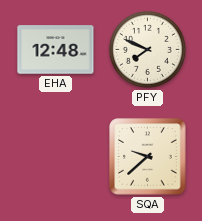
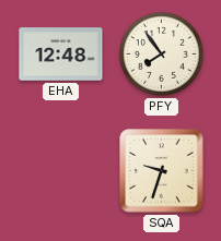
PFY: 7:49 -> 7:54 (161, 53)
SQA: 9:38 -> 9:33 (162, 171)
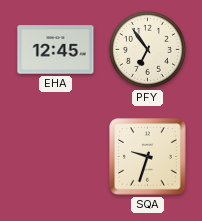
EHA: 12:48 -> 12:45 (56, 50)
PFY: 7:54 -> 6:54 (147, 49)
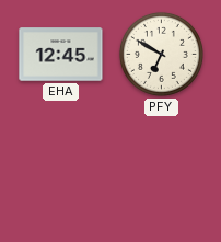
PFY: 6:54 -> 6:50 (161, 54)
SQA: 9:33 -> none (148, 157)
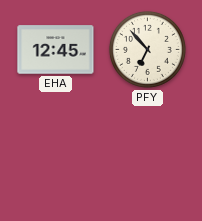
PFY: 6:50 -> 6:53 (147, 49)
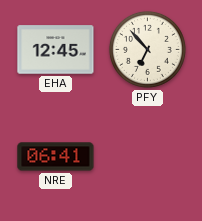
NRE: none -> 06:41 (56, 157)
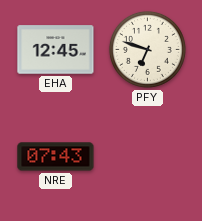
PFY: 6:53 -> 6:48 (147, 49)
NRE: 06:41 -> 07:43 (56, 157)
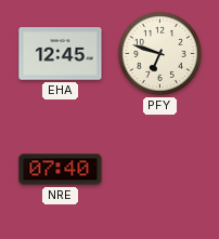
NRE: 07:43 -> 07:40 (61, 170)
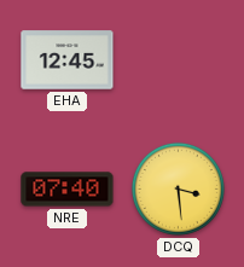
PFY: 6:48 -> none (159, 53)
DCQ: none -> 3:29 (178, 188)
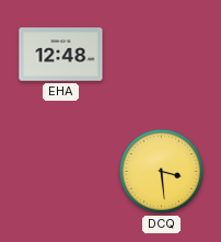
EHA: 12:45 -> 12:48 (61, 55)
NRE: 07:40 -> none (68, 190)
